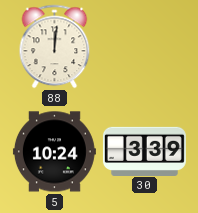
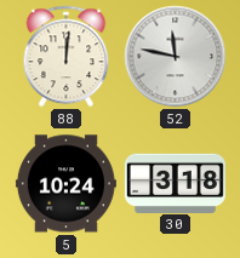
52: none -> 11:47 (176, 57)
30: 3:39 -> 3:18 (175, 183)
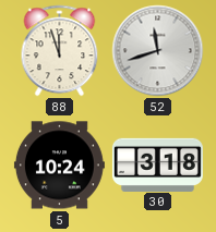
88: 12:01 -> 11:57 (60, 51)
52: 11:47 -> 11:42 (158, 51)
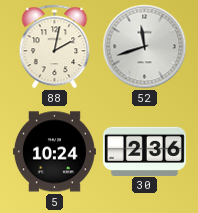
88: 11:57 -> 2:02 (55, 47)
30: 3:18 -> 2:36 (144, 151)
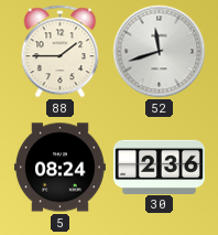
88: 2:02 -> 1:45 (61, 52)
5: 10:24 -> 08:24 (59, 168)
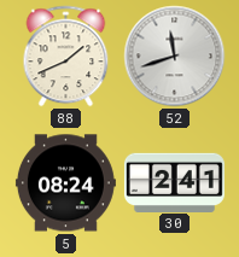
88: 1:45 -> 1:41 (66, 57)
30: 2:36 -> 2:41 (174, 182)
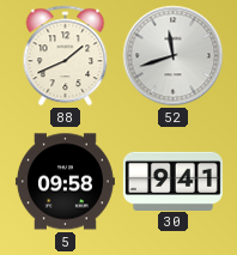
5: 08:24 -> 09:58 (65, 182)
30: 2:41 -> 9:41 (172, 181)
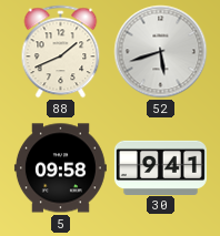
52: 11:42 -> 5:42 (161, 52)
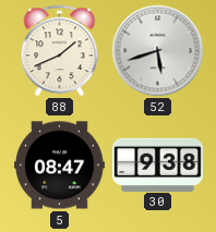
5: 09:58 -> 08:47 (59, 166)
30: 9:41 -> 9:38 (157, 164)
